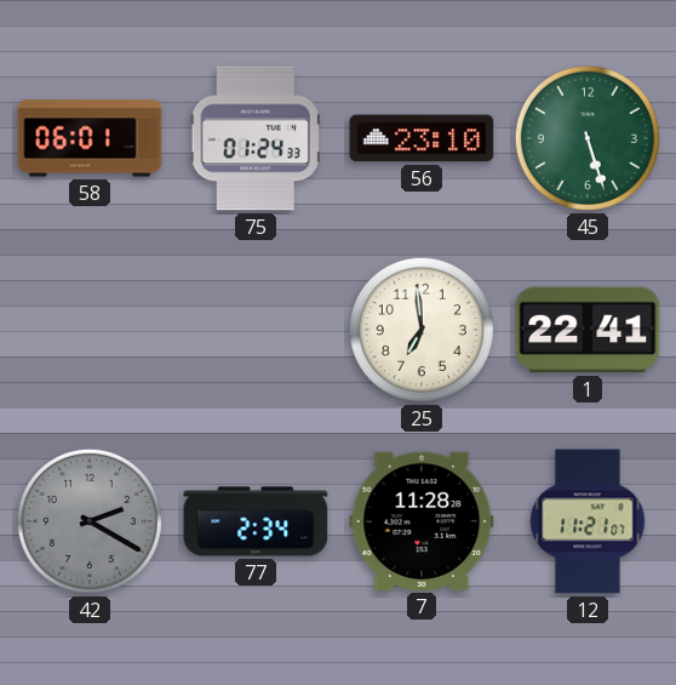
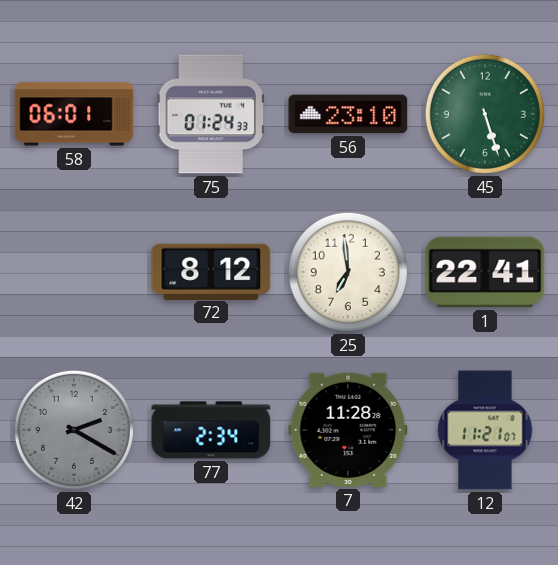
72: none -> 8:12 (211, 271)
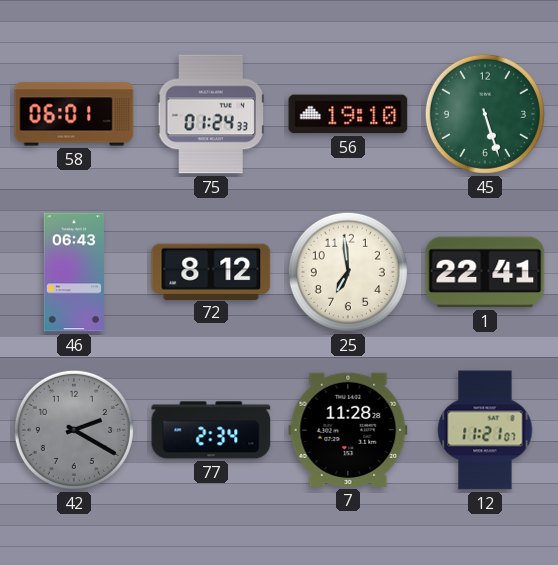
56: 23:10 -> 19:10 (348, 114)
46: none -> 06:43 (74, 272)
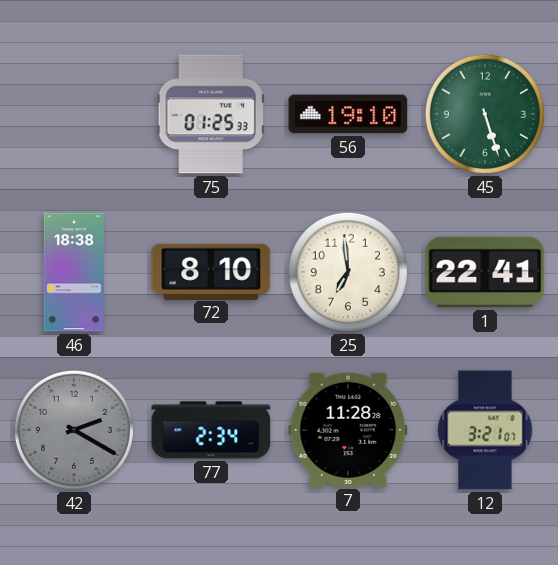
58: 06:01 -> none (74, 114)
75: 01:24 -> 01:25 (211, 114)
46: 06:43 -> 18:38 (74, 272)
72: 8:12 -> 8:10 (211, 271)
12: 11:21 -> 3:21 (485, 430)
